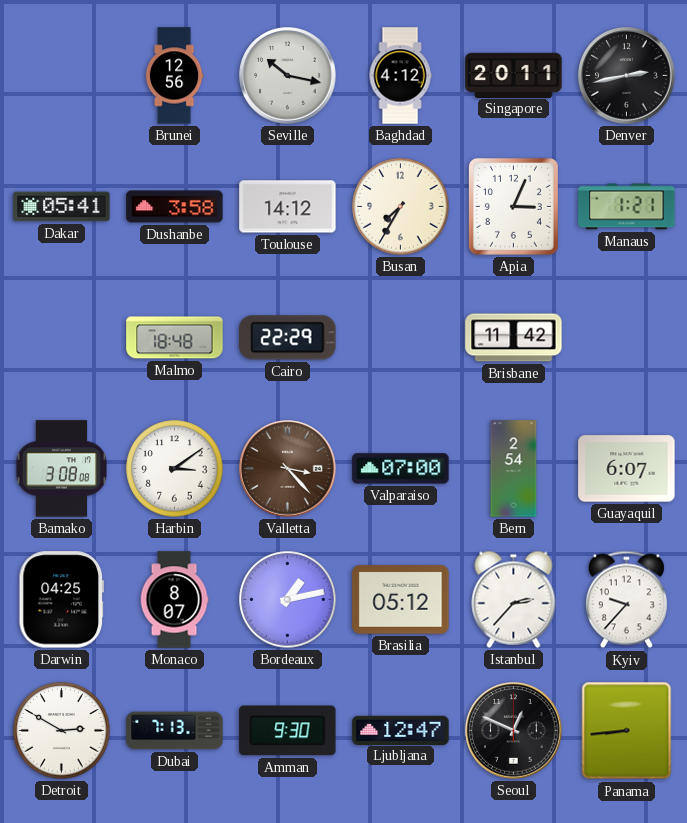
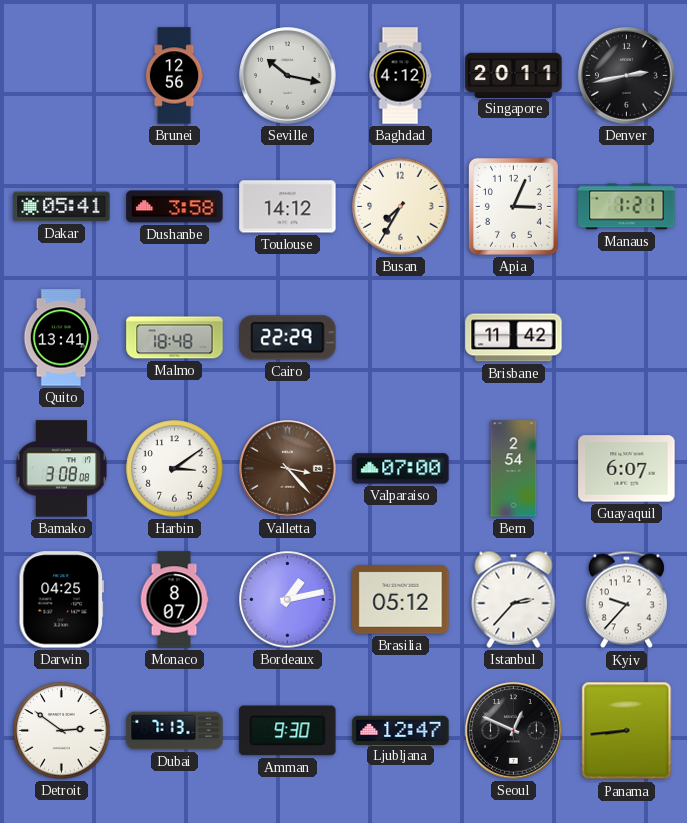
Quito: none -> 13:41 (61, 338)
Detroit: 2:50 -> 2:51 (62, 731)
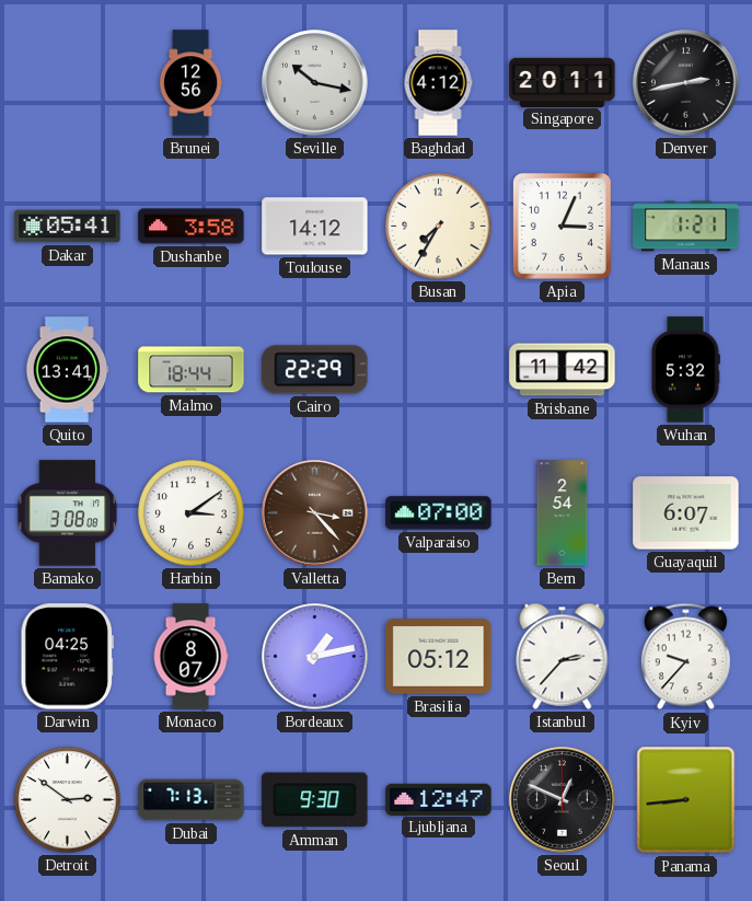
Malmo: 18:48 -> 18:44 (192, 370)
Wuhan: none -> 5:32 (686, 370)
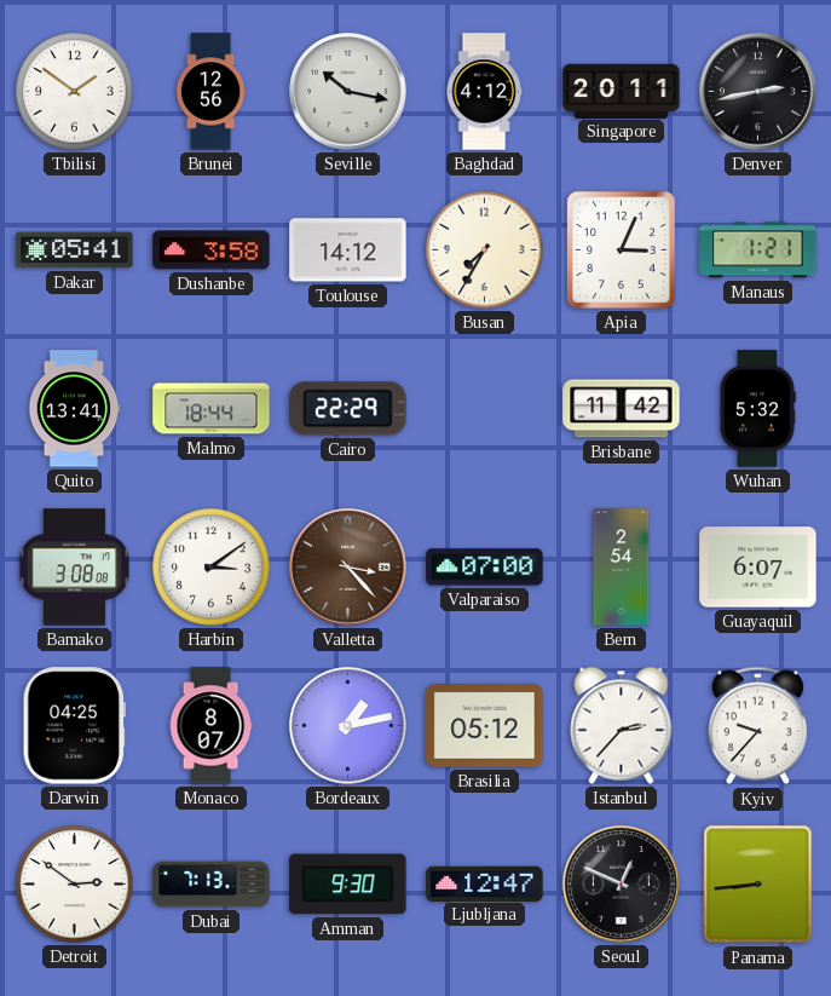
Tbilisi: none -> 1:51 (75, 92)
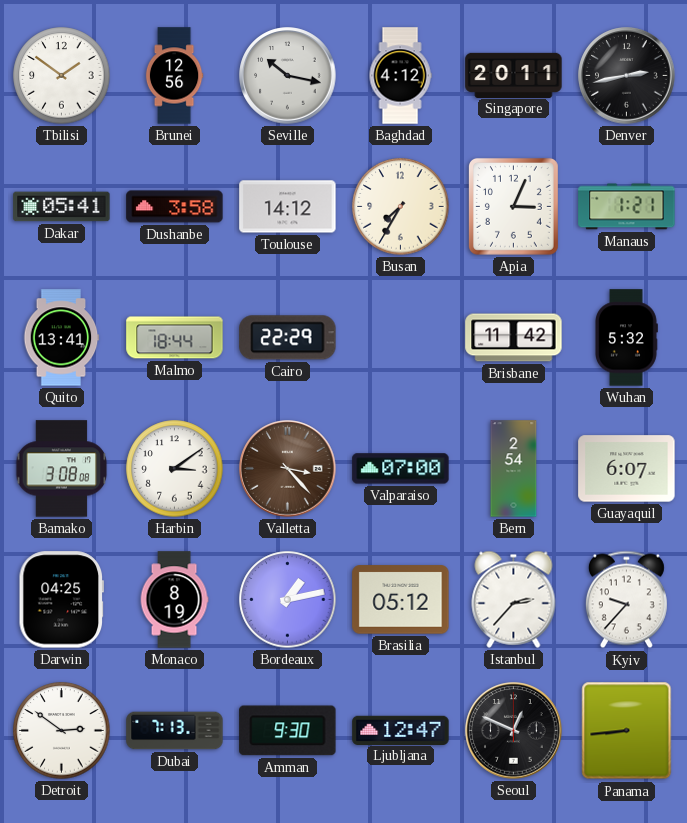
Monaco: 8:07 -> 8:19 (174, 600)
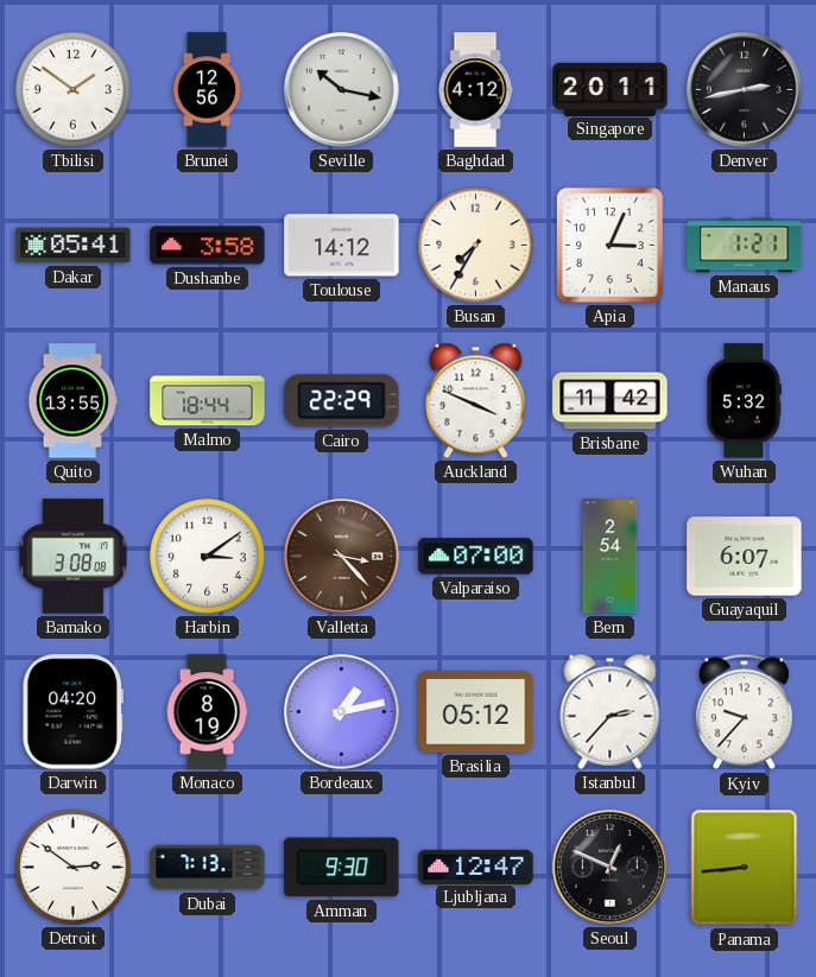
Quito: 13:41 -> 13:55 (72, 401)
Auckland: none -> 3:49 (476, 400)
Darwin: 04:25 -> 04:20 (72, 712)
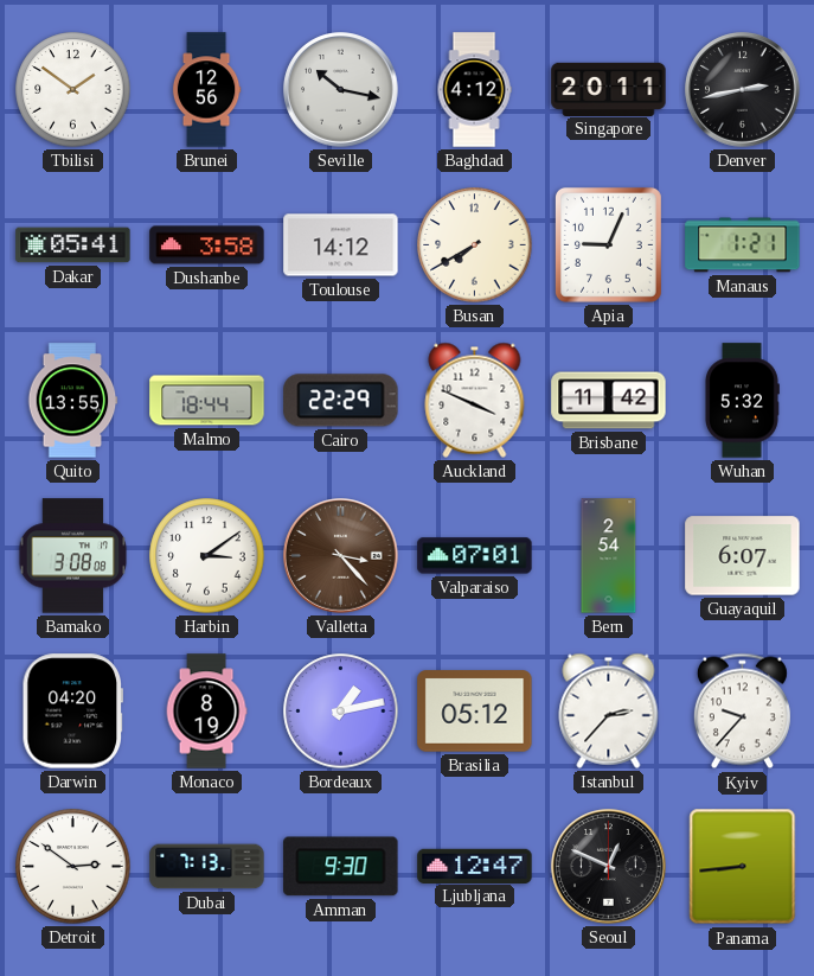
Busan: 7:35 -> 7:40 (475, 245)
Apia: 3:04 -> 9:04 (608, 244)
Valparaiso: 07:00 -> 07:01 (475, 556)
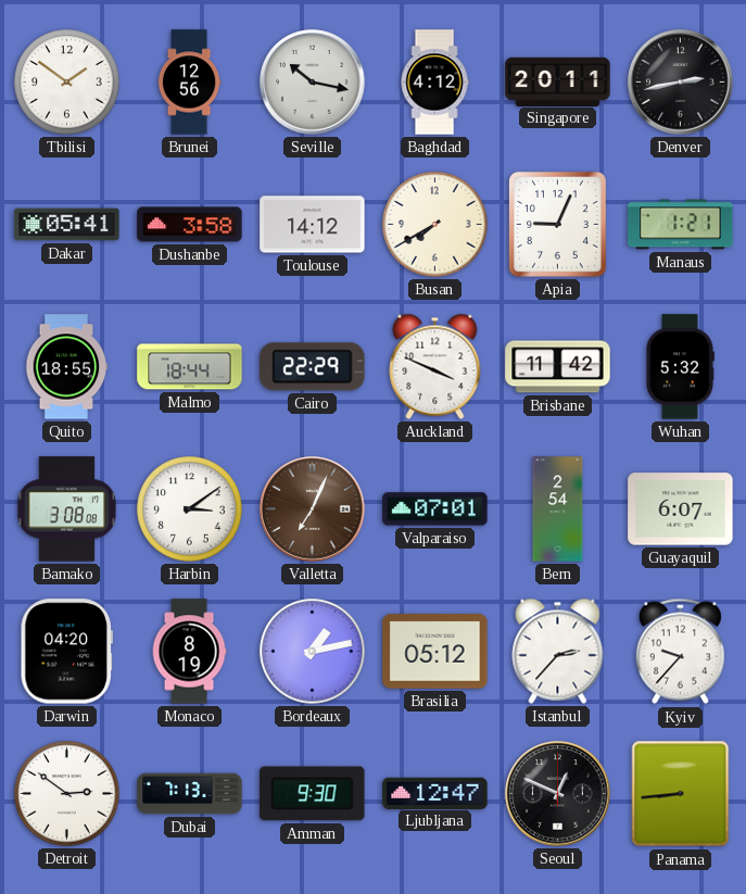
Quito: 13:55 -> 18:55 (66, 367)
Valletta: 3:23 -> 7:04 (313, 509)
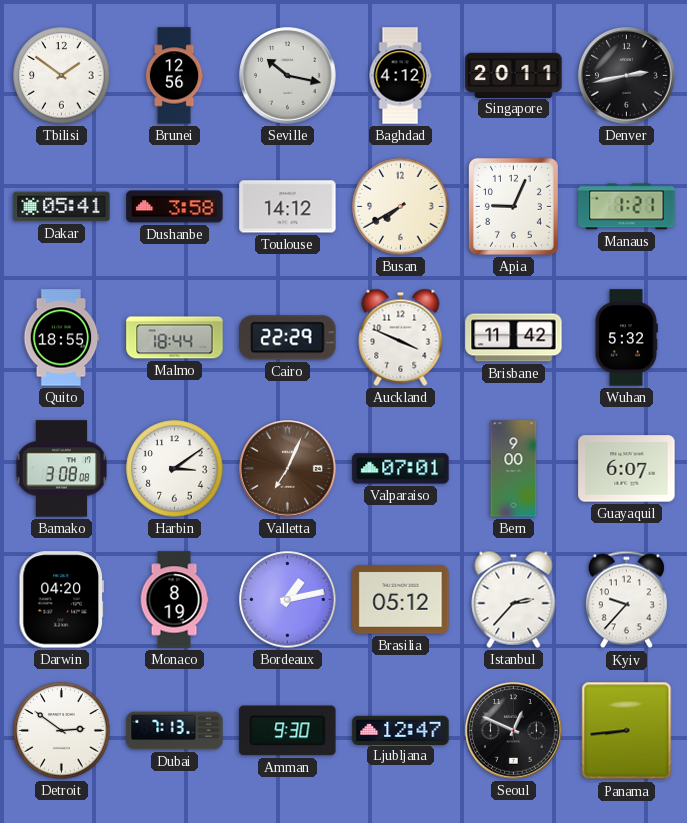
Bern: 2:54 -> 9:00 (514, 469)
